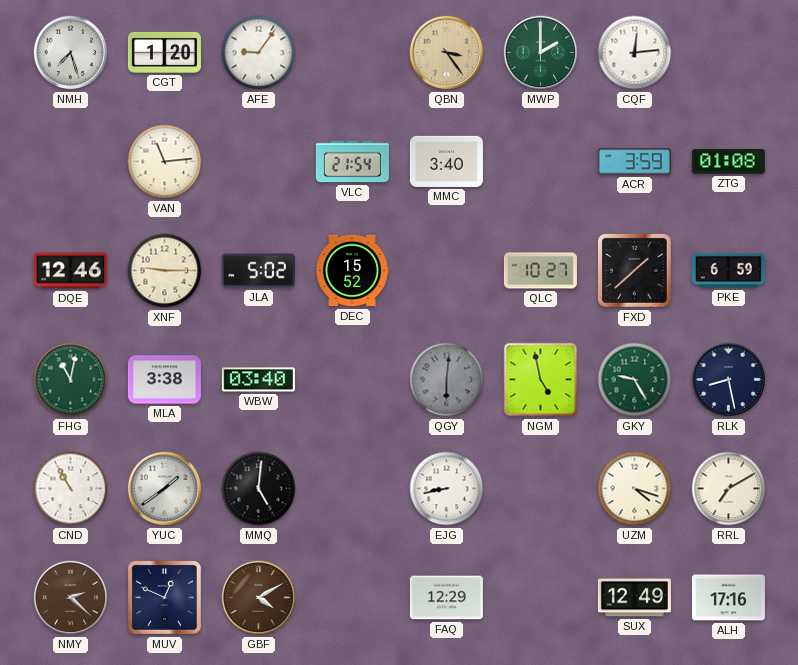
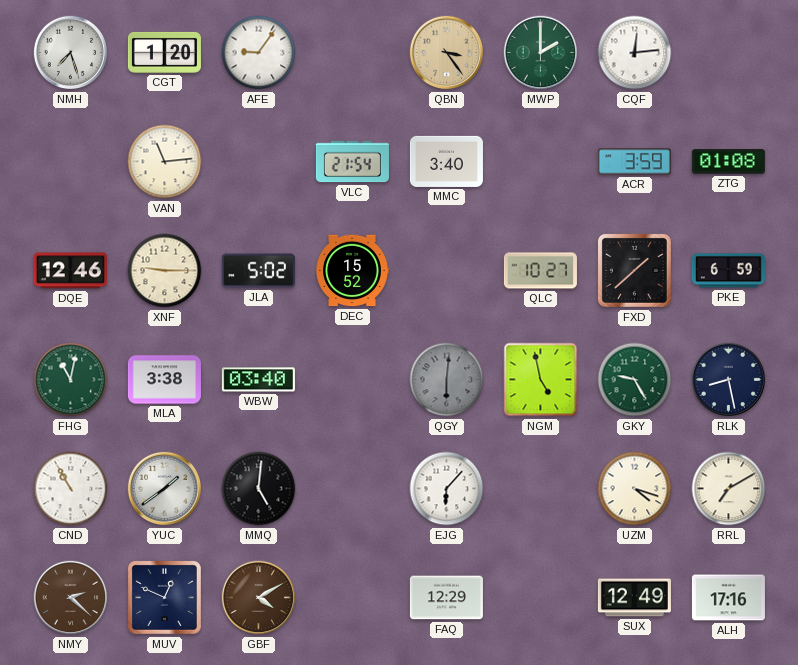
EJG: 8:43 -> 6:07 (447, 489)
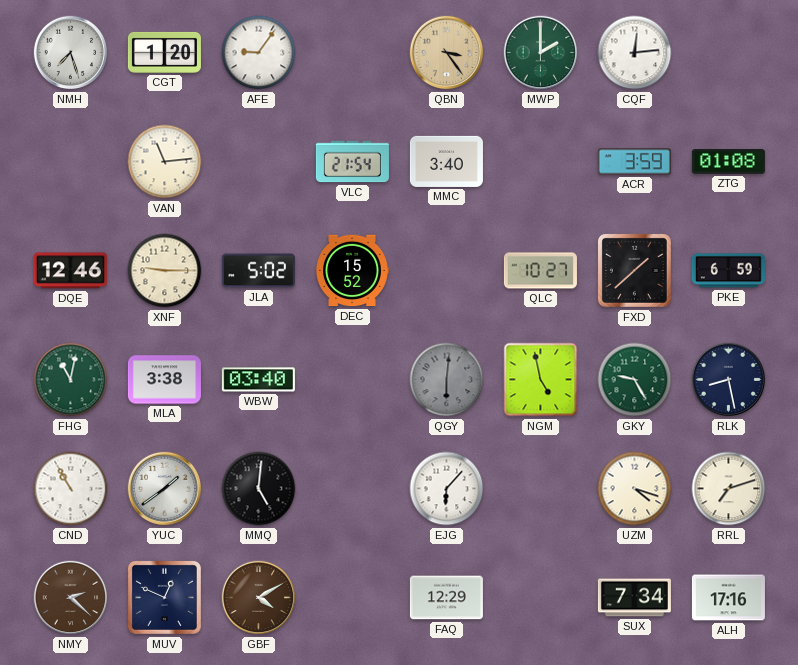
RRL: 7:10 -> 7:12 (729, 489)
SUX: 12:49 -> 7:34 (634, 598)
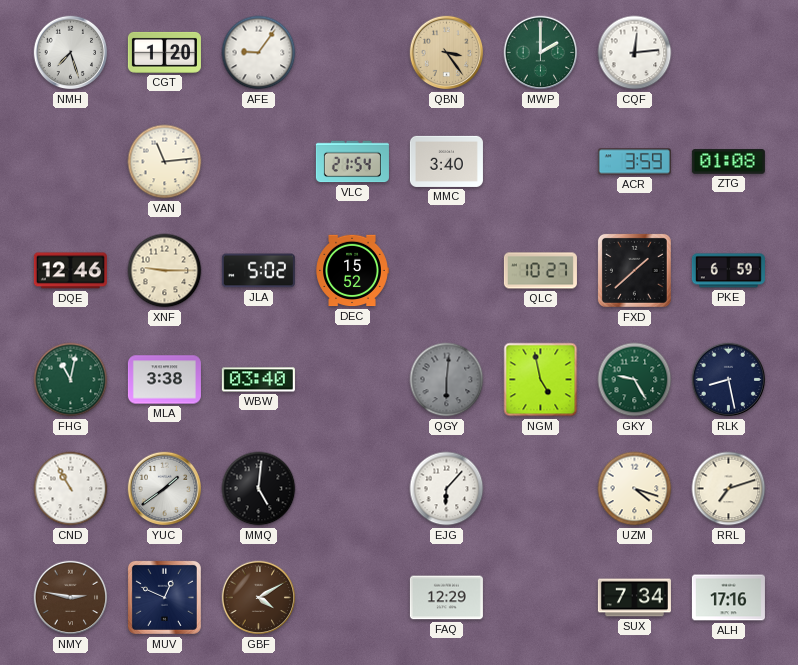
NMY: 2:22 -> 2:47 (71, 598)
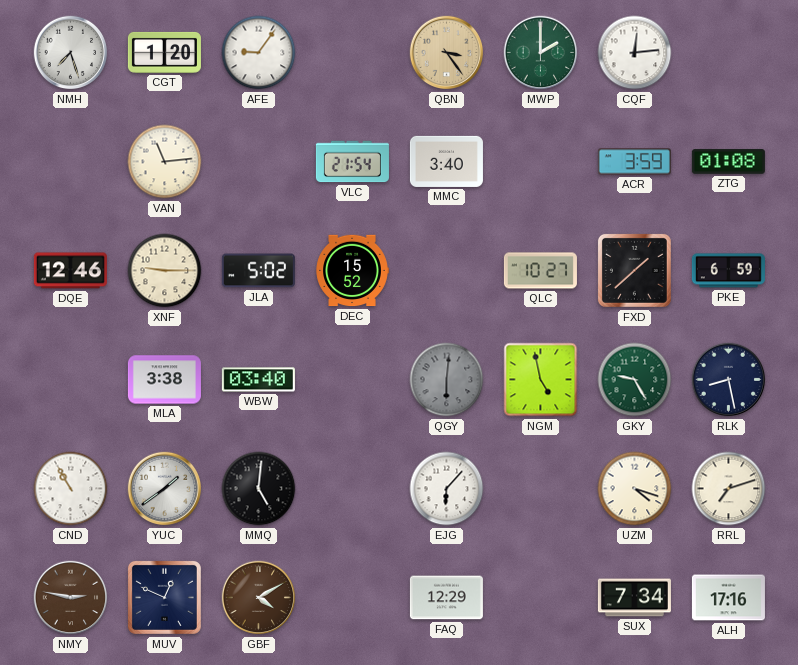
FHG: 11:02 -> none (71, 380)
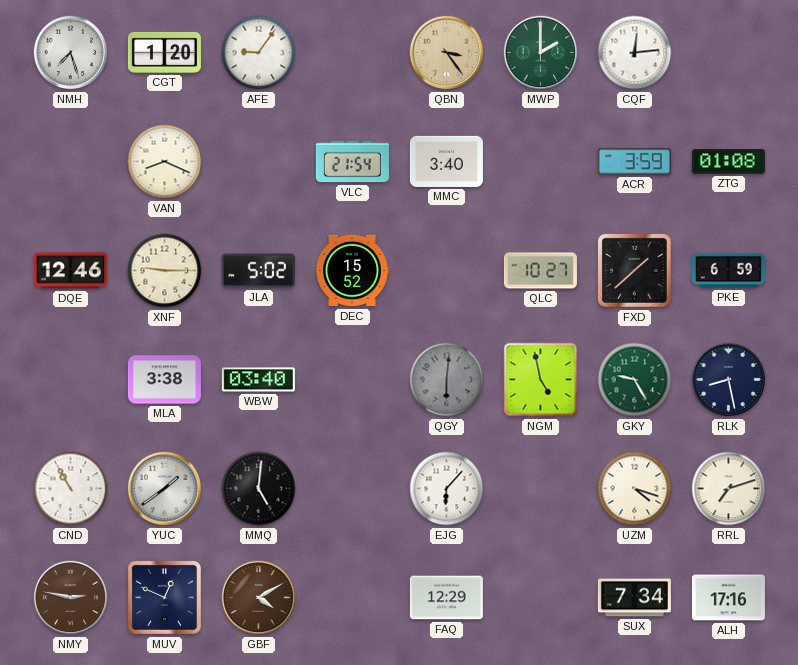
VAN: 11:14 -> 8:19 (165, 162)
